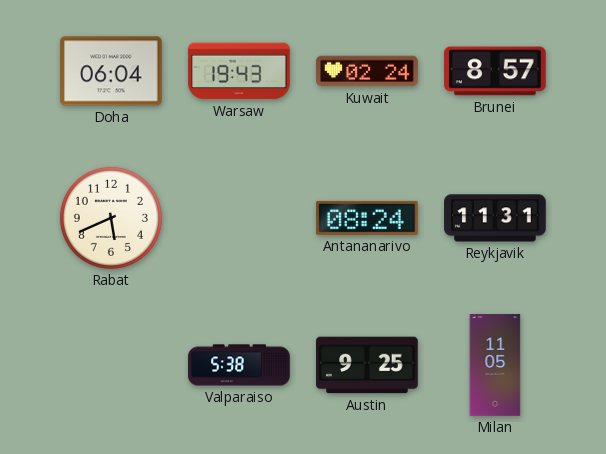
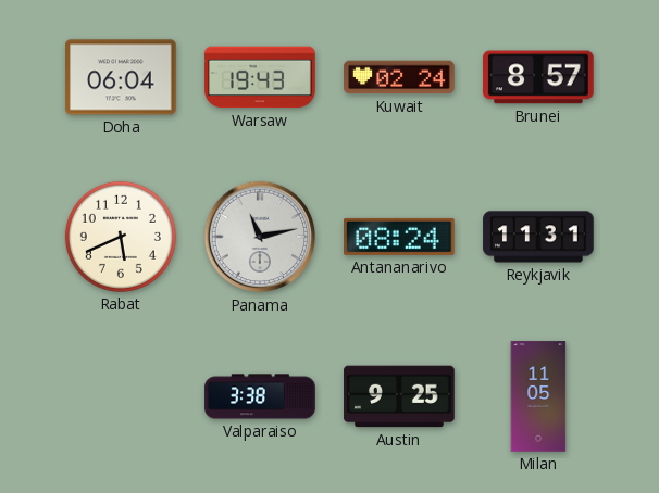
Panama: none -> 11:13 (260, 237)
Valparaiso: 5:38 -> 3:38 (260, 396)
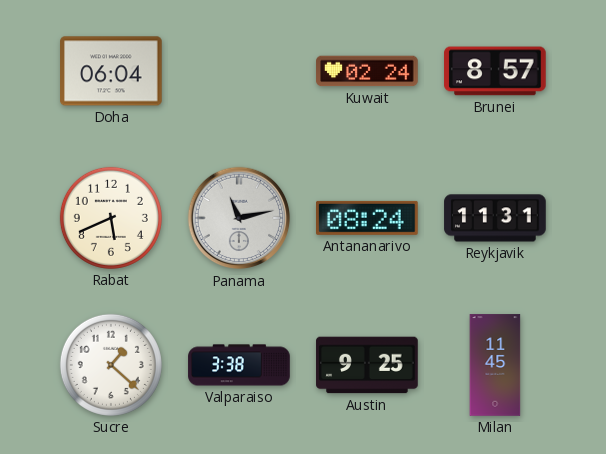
Warsaw: 19:43 -> none (260, 77)
Sucre: none -> 1:22 (111, 365)
Milan: 11:05 -> 11:45 (495, 365)
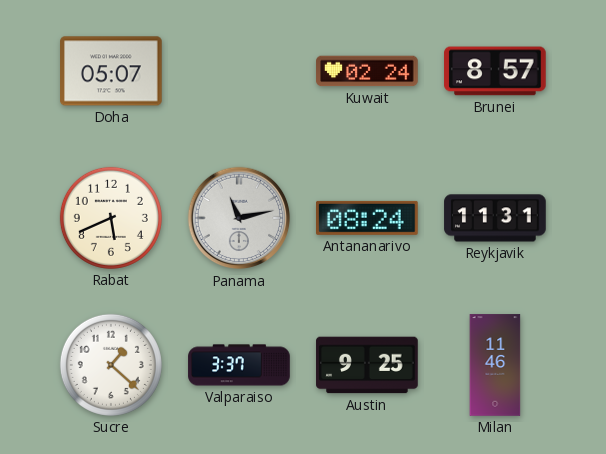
Doha: 06:04 -> 05:07 (111, 71)
Valparaiso: 3:38 -> 3:37 (239, 365)
Milan: 11:45 -> 11:46 (495, 365)
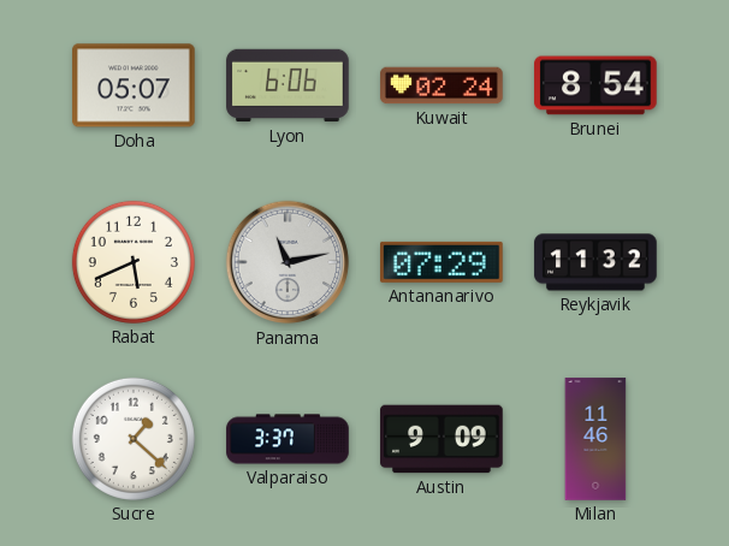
Lyon: none -> 6:06 (288, 85)
Brunei: 8:57 -> 8:54 (595, 85)
Antananarivo: 08:24 -> 07:29 (443, 262)
Reykjavik: 11:31 -> 11:32 (595, 262)
Austin: 9:25 -> 9:09 (441, 439)
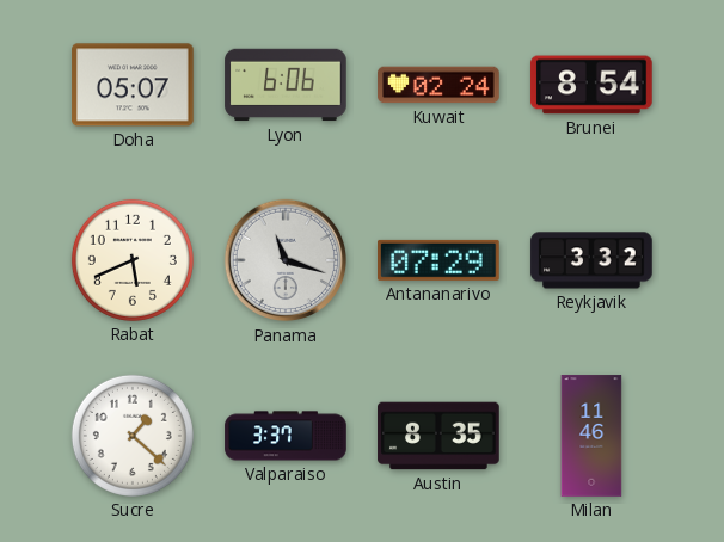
Panama: 11:13 -> 11:18 (286, 260)
Reykjavik: 11:32 -> 3:32 (591, 260)
Austin: 9:09 -> 8:35 (438, 436)
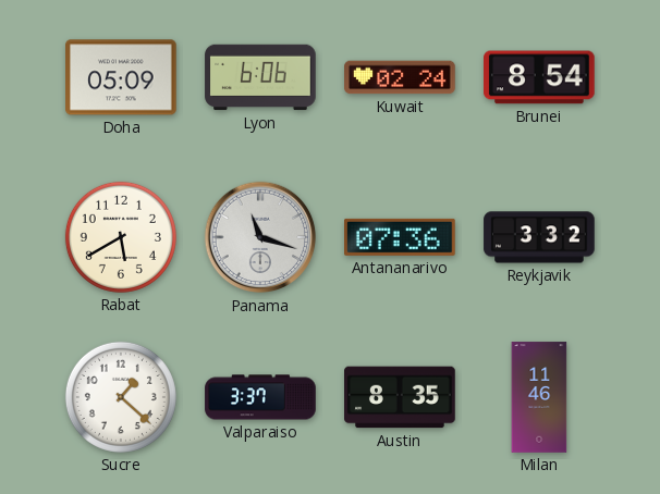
Doha: 05:07 -> 05:09 (121, 77)
Rabat: 5:41 -> 5:40 (121, 237)
Antananarivo: 07:29 -> 07:36 (401, 237)
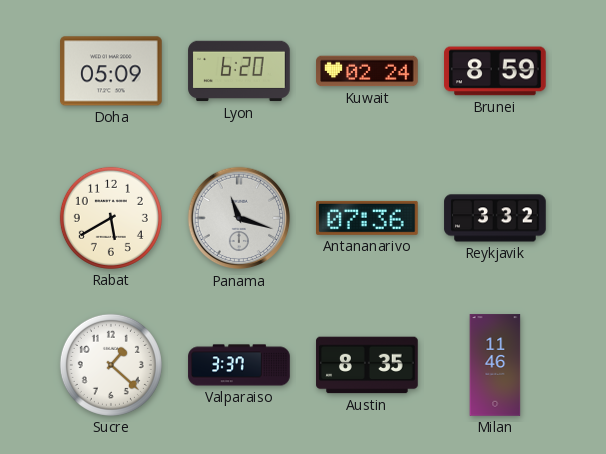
Lyon: 6:06 -> 6:20 (239, 71)
Brunei: 8:54 -> 8:59 (495, 71)
